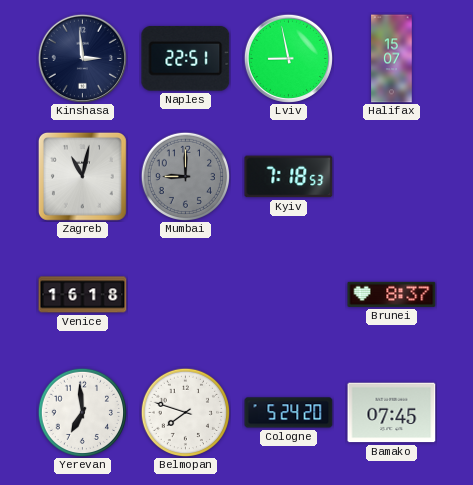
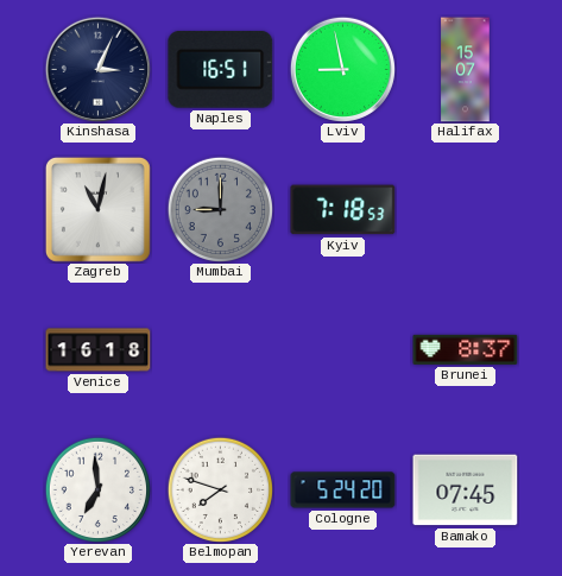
Kinshasa: 2:59 -> 3:04 (97, 69)
Naples: 22:51 -> 16:51 (221, 69)
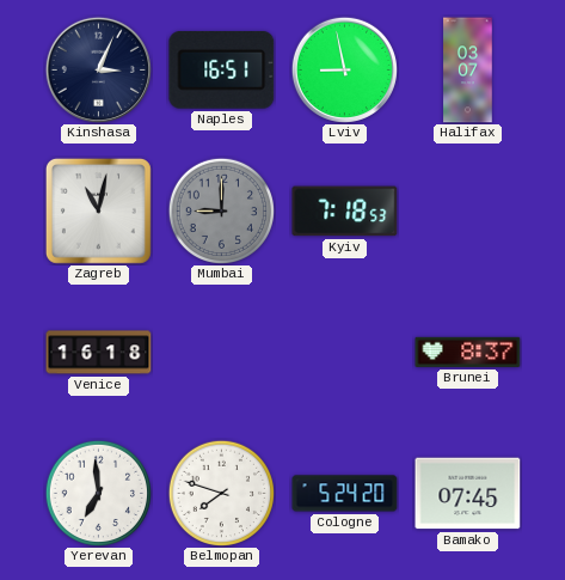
Halifax: 15:07 -> 03:07 (468, 71)
